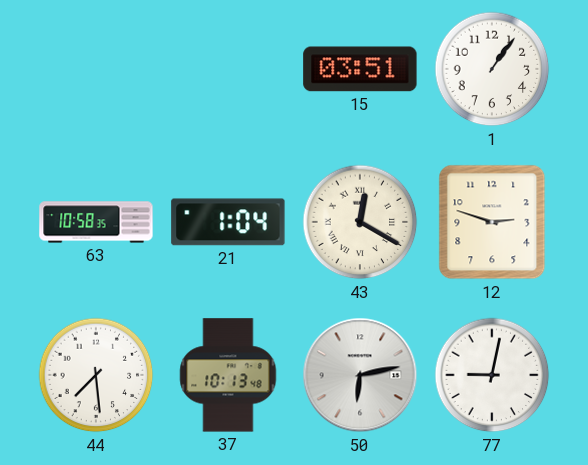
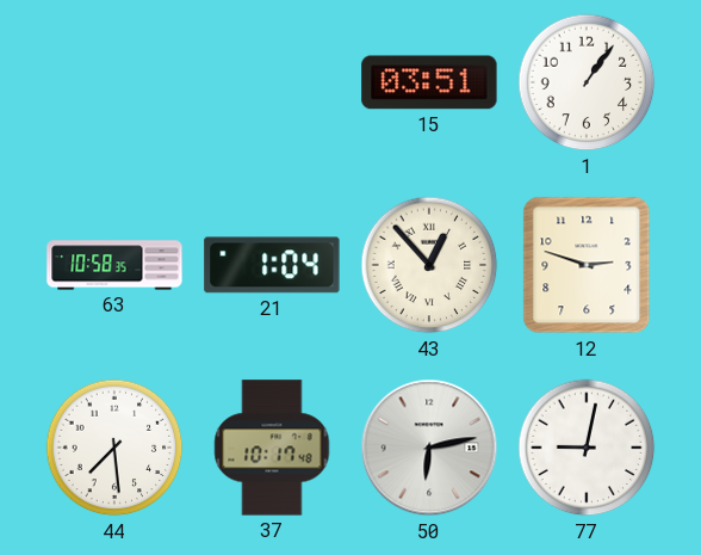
43: 12:20 -> 12:53 (429, 265)
37: 10:13 -> 10:17 (272, 448)
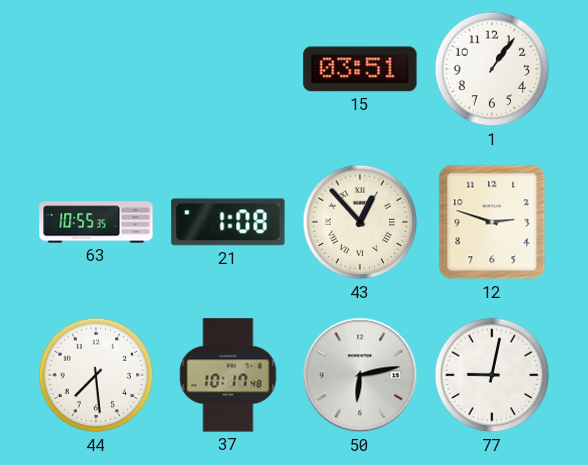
63: 10:58 -> 10:55 (96, 222)
21: 1:04 -> 1:08 (228, 222)
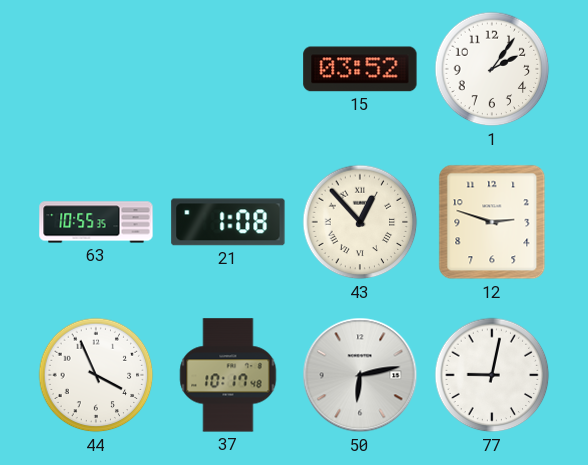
15: 03:51 -> 03:52 (360, 69)
1: 1:06 -> 2:06 (492, 69)
44: 7:29 -> 3:56 (96, 375)
